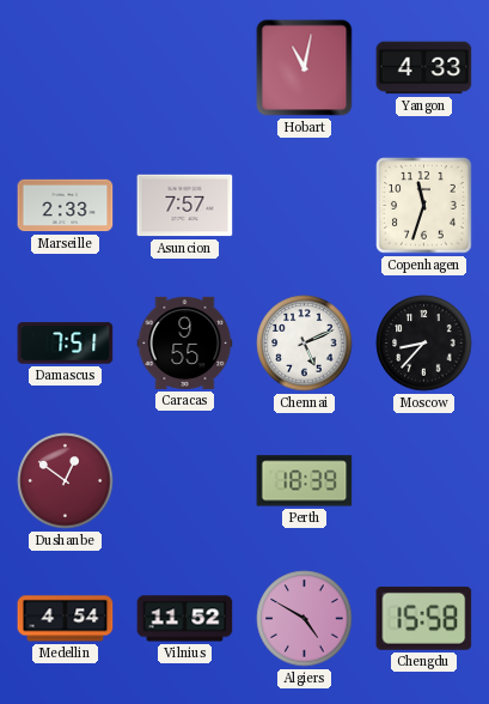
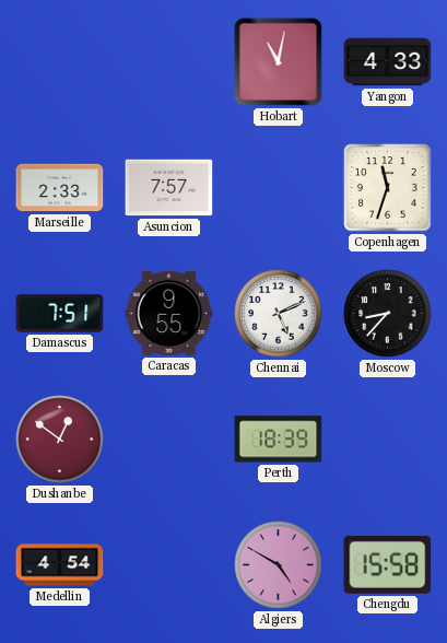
Vilnius: 11:52 -> none (185, 619)
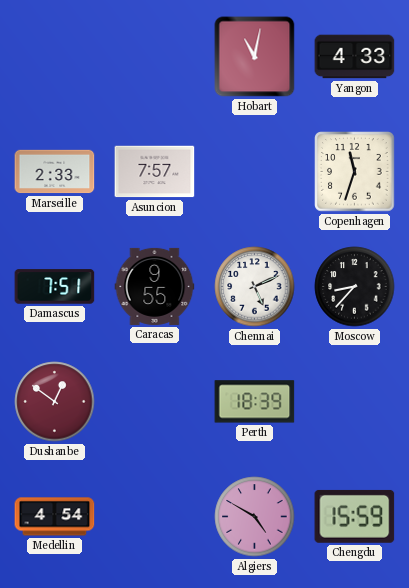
Chengdu: 15:58 -> 15:59 (355, 516)
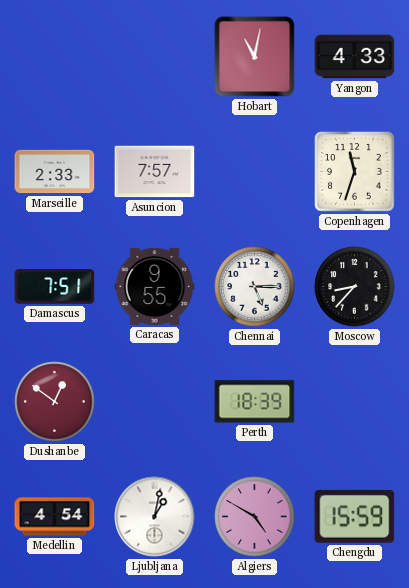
Chennai: 5:11 -> 5:15 (255, 287)
Ljubljana: none -> 1:02 (155, 517)
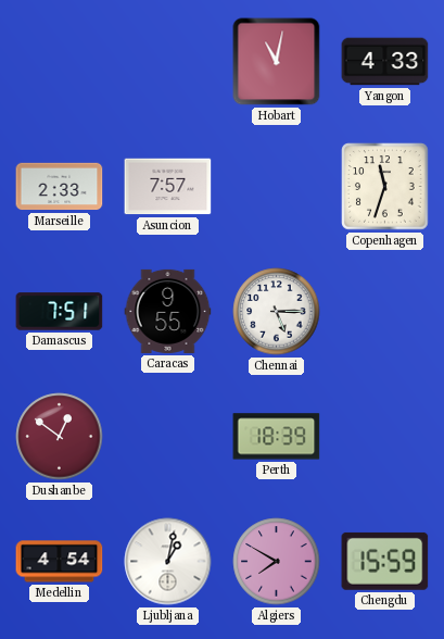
Moscow: 8:37 -> none (355, 287)
Algiers: 4:50 -> 7:50 (277, 562)
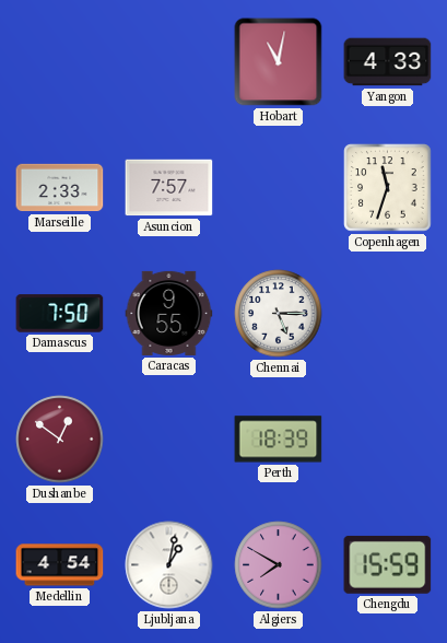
Damascus: 7:51 -> 7:50 (60, 314)
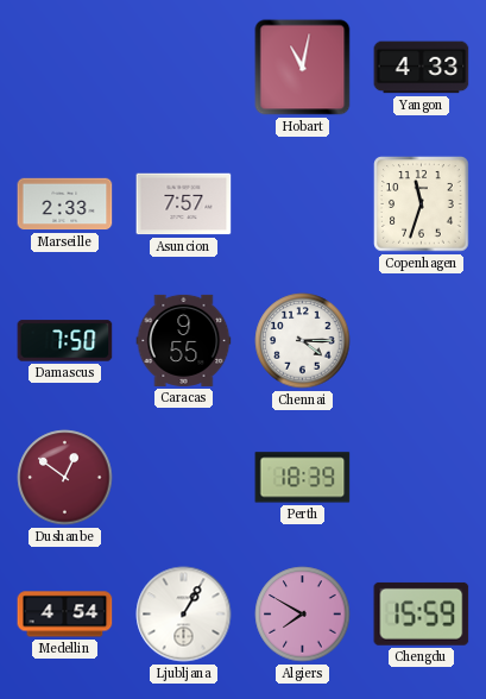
Chennai: 5:15 -> 4:15 (303, 341)
Ljubljana: 1:02 -> 1:05 (184, 615)
